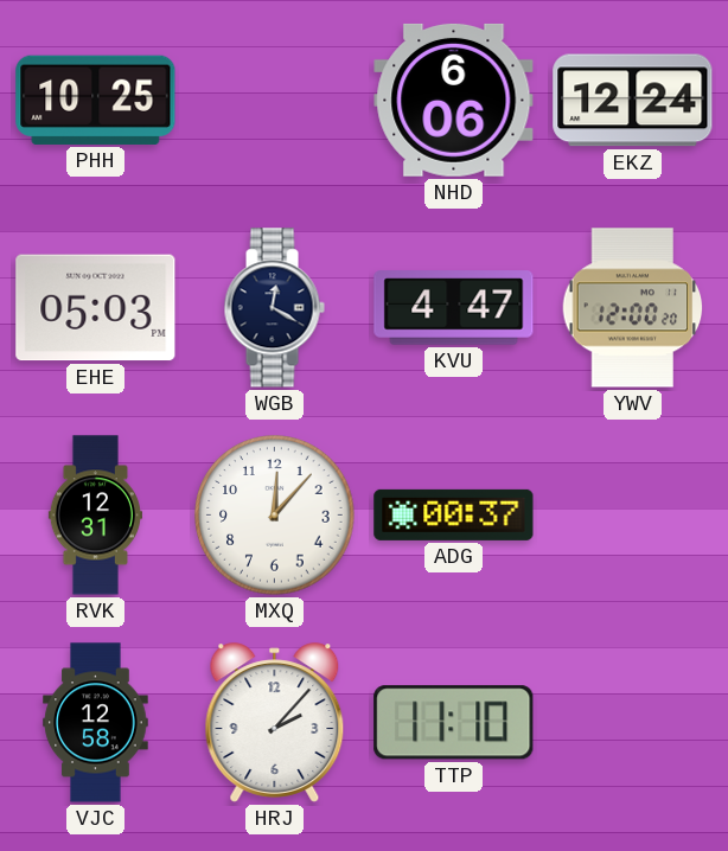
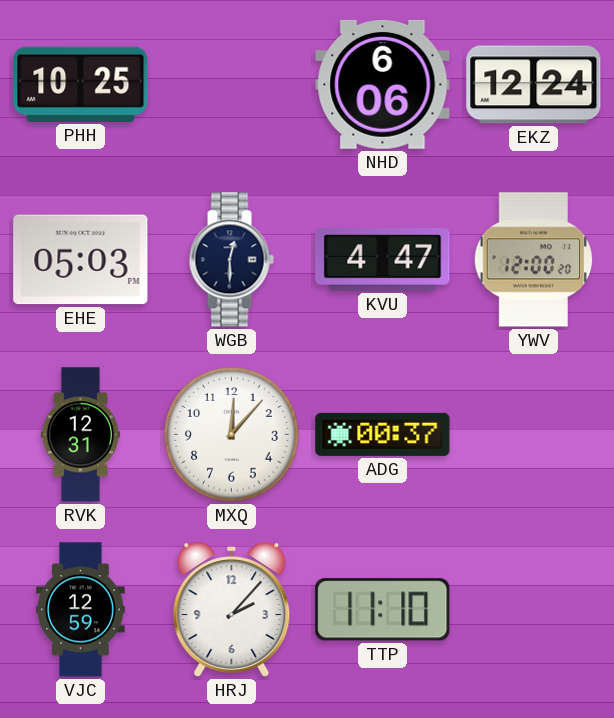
WGB: 12:20 -> 12:30 (231, 260)
VJC: 12:58 -> 12:59 (81, 610)
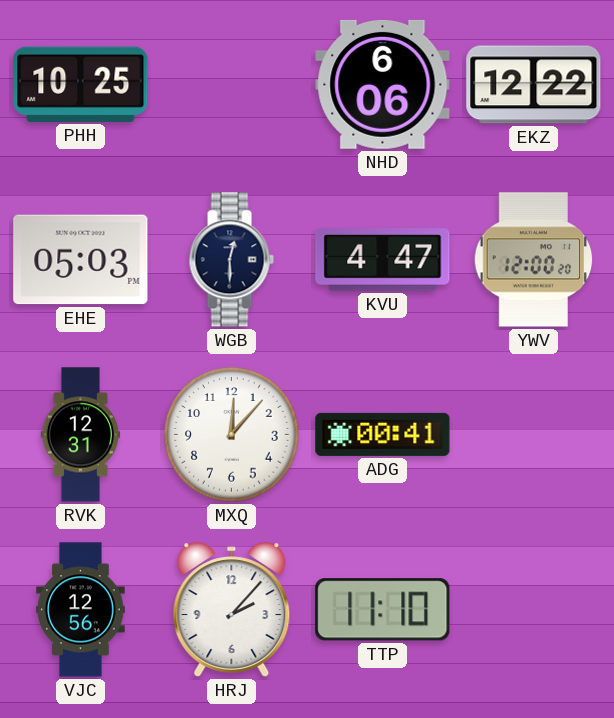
EKZ: 12:24 -> 12:22 (534, 85)
ADG: 00:37 -> 00:41 (383, 434)
VJC: 12:59 -> 12:56 (81, 610)
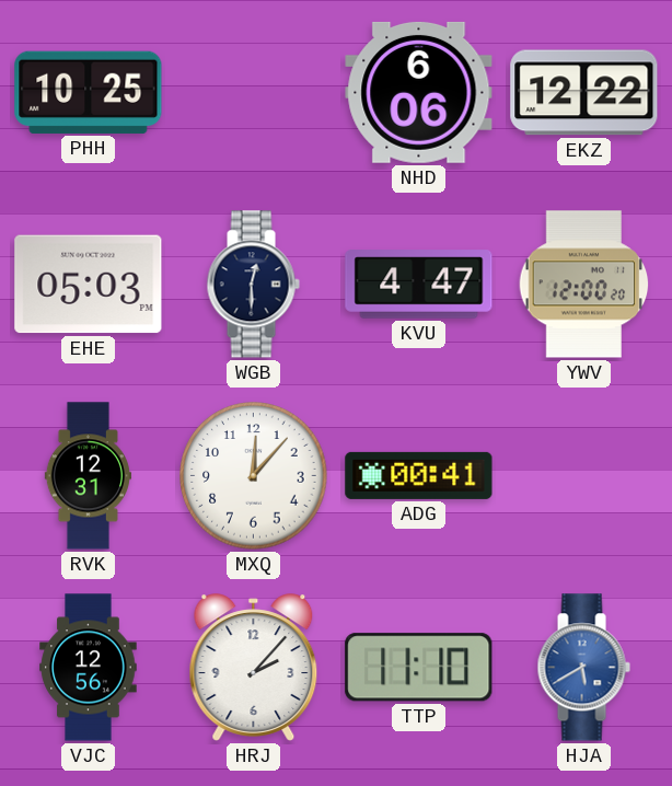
HJA: none -> 5:40 (583, 668)
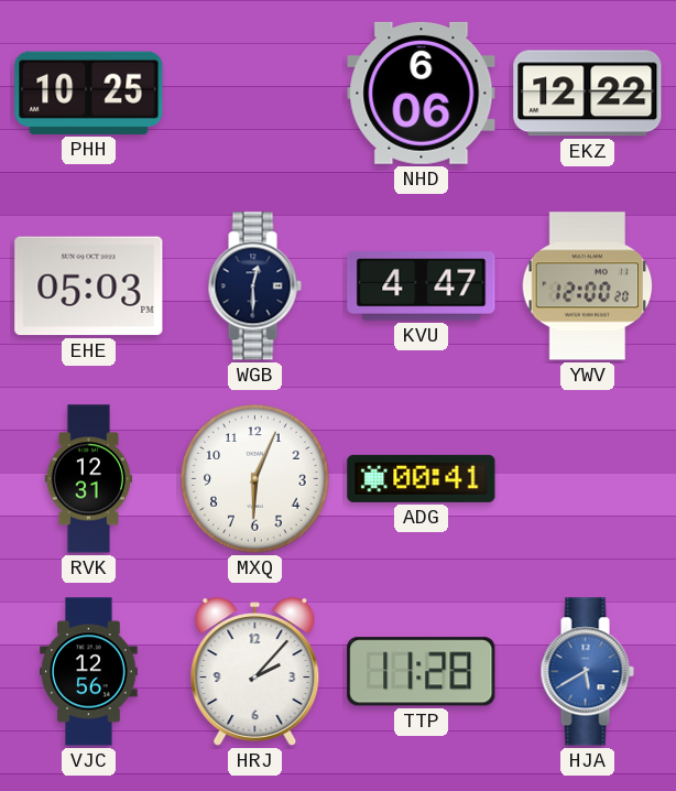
MXQ: 12:07 -> 6:04 (255, 479)
TTP: 11:10 -> 11:28 (422, 672)
